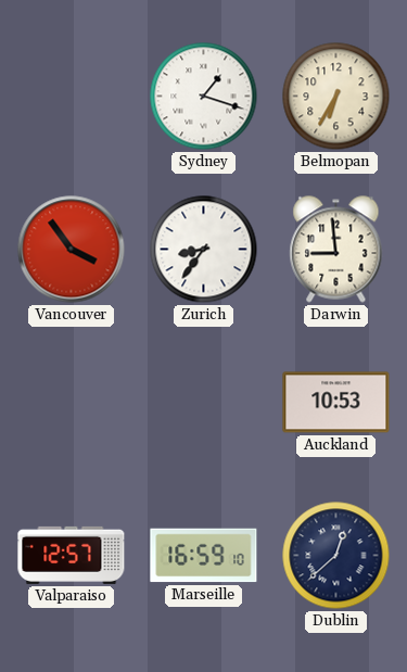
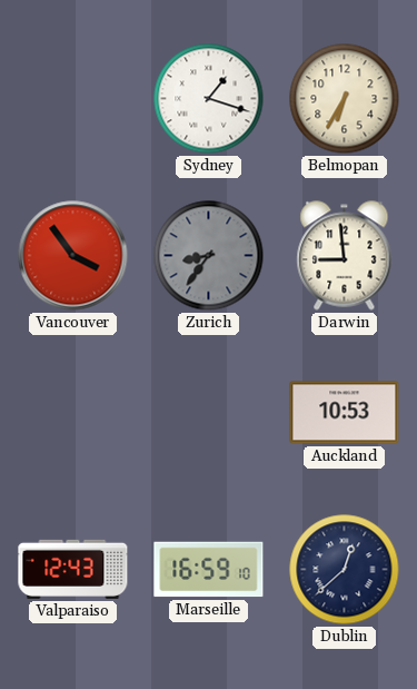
Zurich dial: white -> grey (209, 256)
Valparaiso: 12:57 -> 12:43 (73, 569)
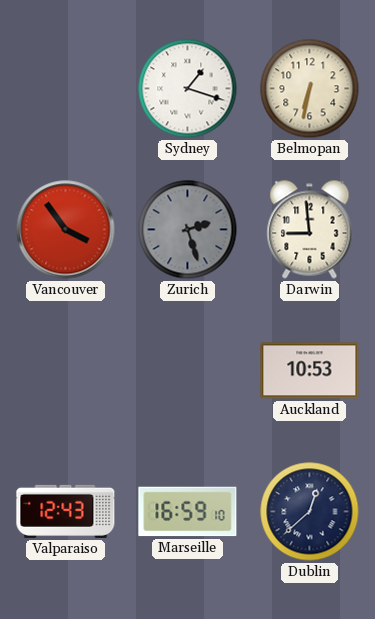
Belmopan: 6:35 -> 6:32 (310, 89)
Zurich: 8:36 -> 2:27 (188, 230)
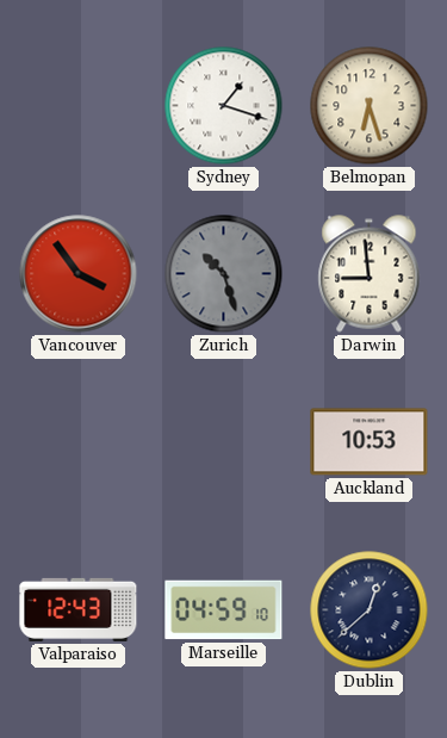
Belmopan: 6:32 -> 6:27 (370, 106)
Zurich: 2:27 -> 10:27 (224, 274)
Marseille: 16:59 -> 04:59 (224, 610)
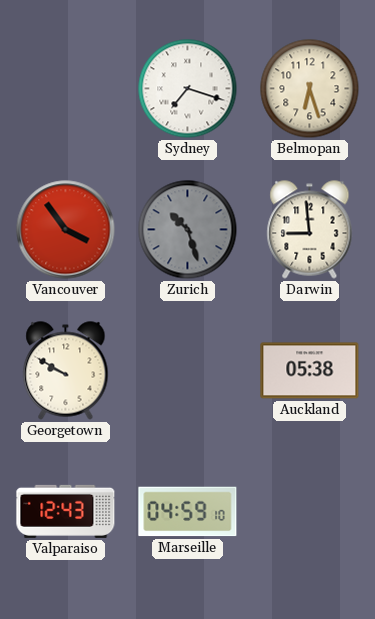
Sydney: 1:18 -> 7:18 (188, 89)
Georgetown: none -> 9:50 (66, 371)
Auckland: 10:53 -> 05:38 (310, 371)
Dublin: 12:38 -> none (370, 610)
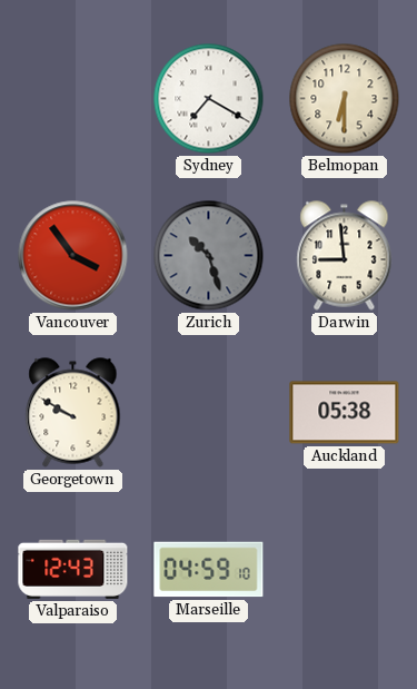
Sydney: 7:18 -> 7:20 (209, 99)
Belmopan: 6:27 -> 6:30 (345, 99)
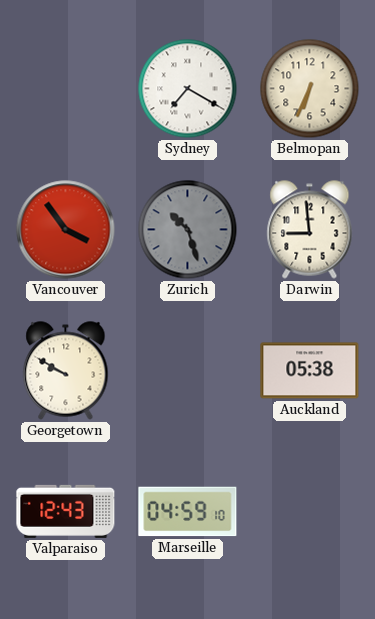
Belmopan: 6:30 -> 6:34 (310, 89)
